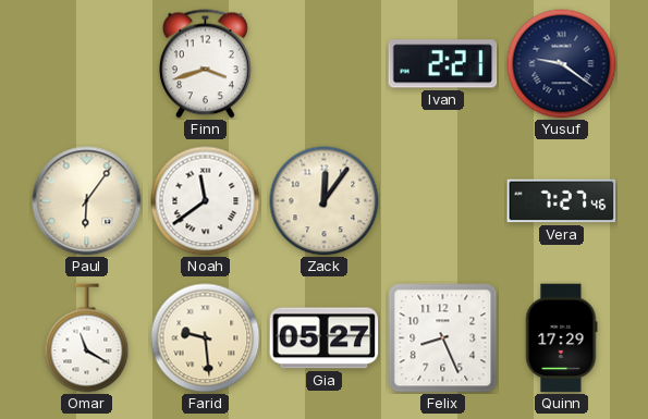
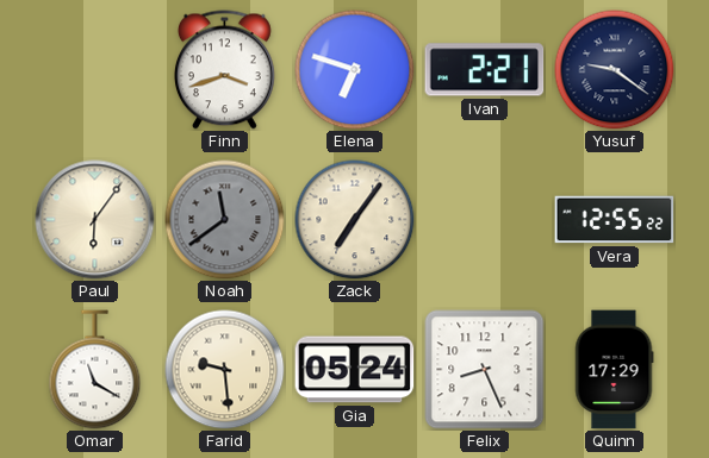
Elena: none -> 6:48 (355, 70)
Noah dial: white -> grey (225, 220)
Zack: 12:06 -> 7:06 (355, 220)
Vera: 7:27 -> 12:55 (615, 220)
Gia: 05:27 -> 05:24 (355, 370)
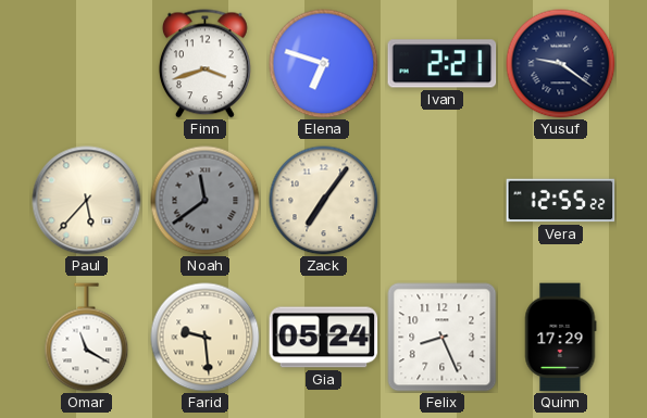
Paul: 6:06 -> 5:37 (87, 201)
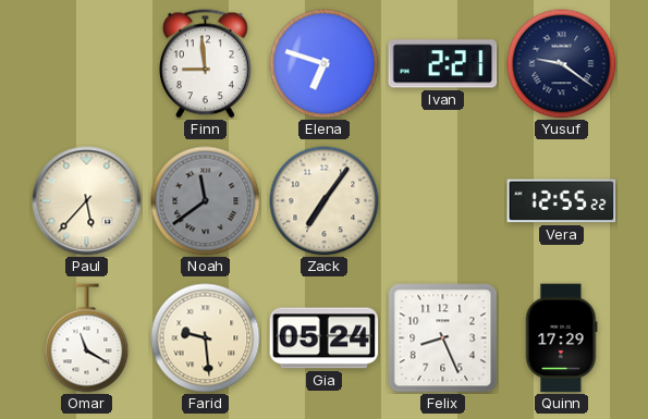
Finn: 3:42 -> 8:59 (205, 64)
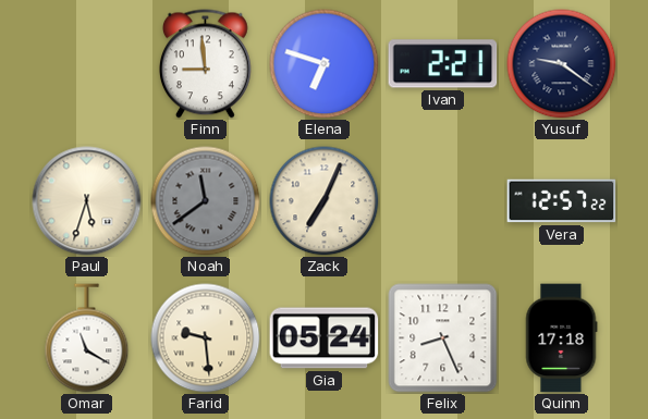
Paul: 5:37 -> 5:33 (87, 201)
Zack: 7:06 -> 7:04 (325, 201)
Vera: 12:55 -> 12:57 (562, 201)
Quinn: 17:29 -> 17:18 (561, 338)
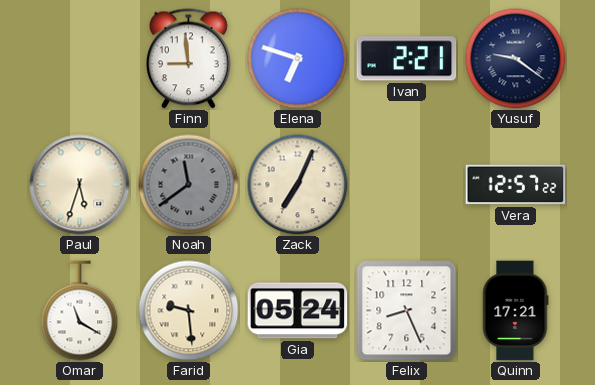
Quinn: 17:18 -> 17:21 (515, 311)
